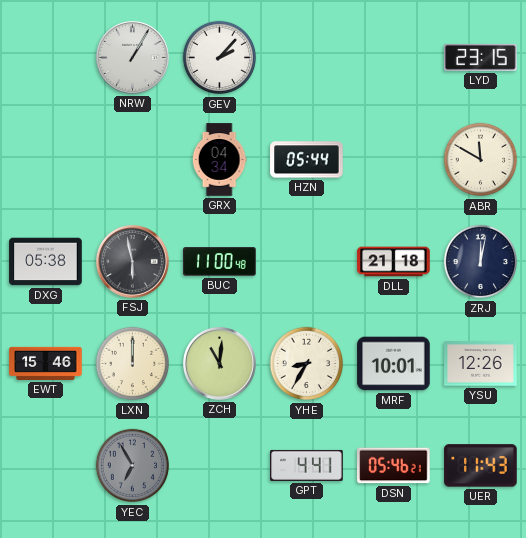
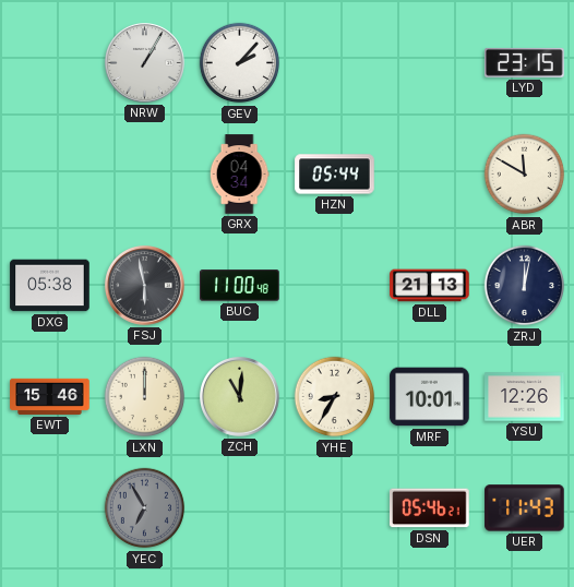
DLL: 21:18 -> 21:13 (430, 286)
GPT: 4:41 -> none (307, 465)
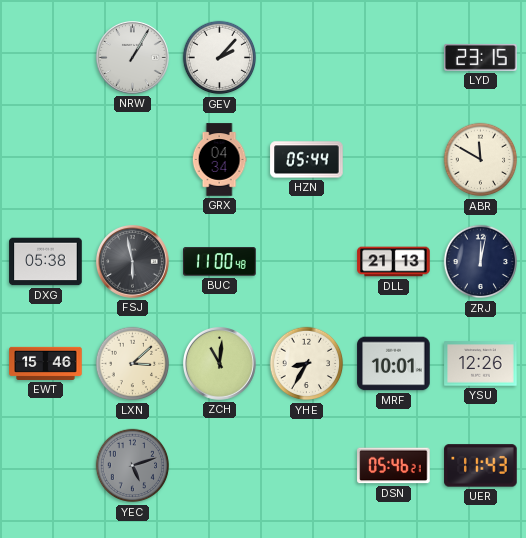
LXN: 12:00 -> 3:08 (133, 364)
YEC: 6:55 -> 5:12 (133, 466)
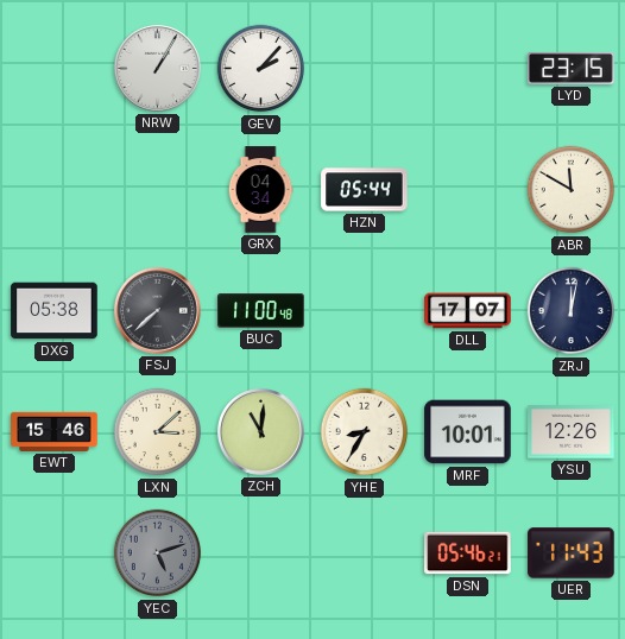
FSJ: 5:58 -> 7:38 (158, 311)
DLL: 21:13 -> 17:07 (468, 311)
